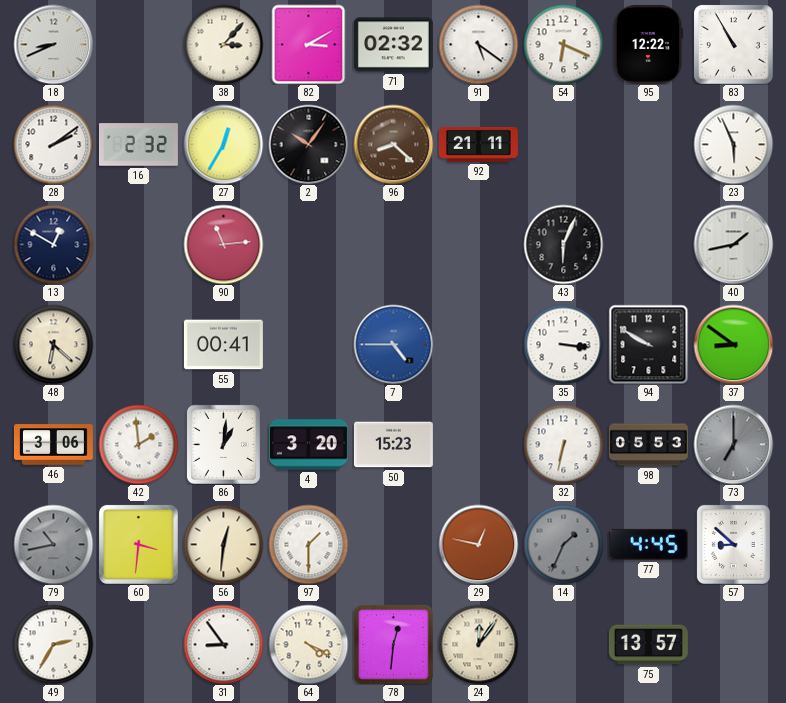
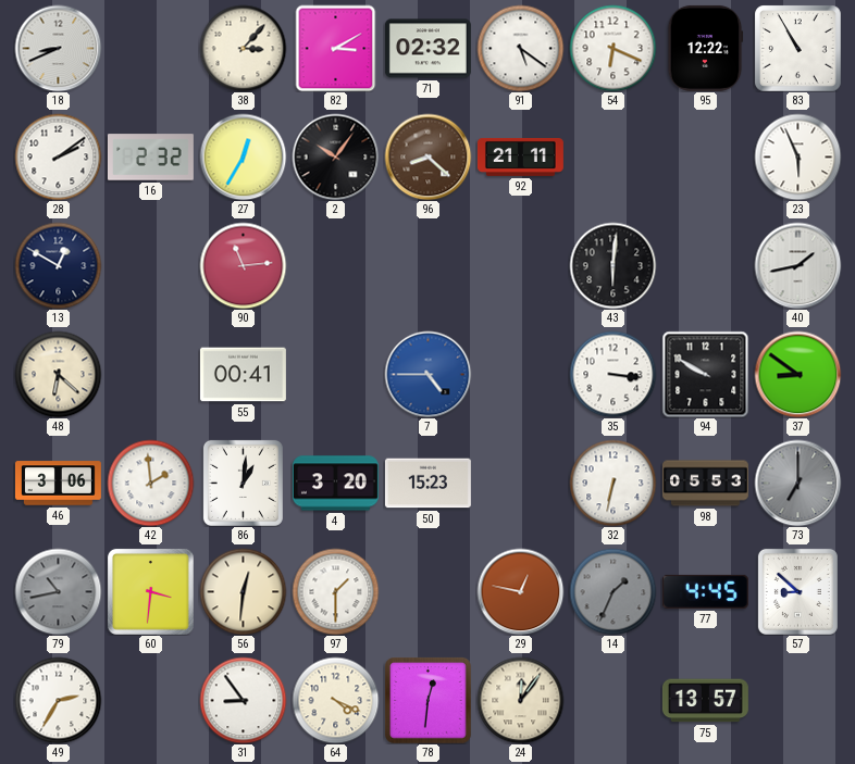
43: 6:04 -> 6:01 (612, 265)
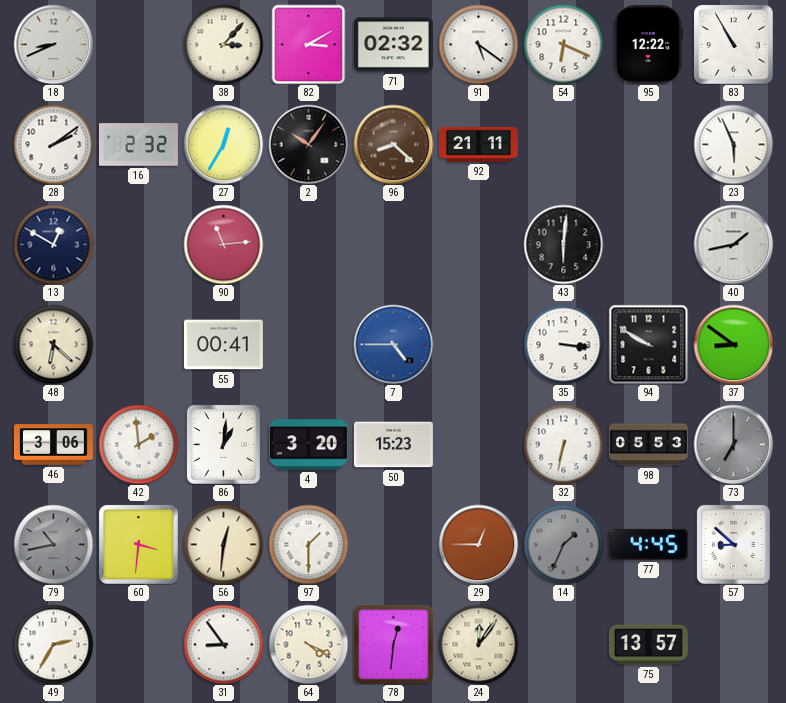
29: 12:47 -> 12:45 (478, 544)
